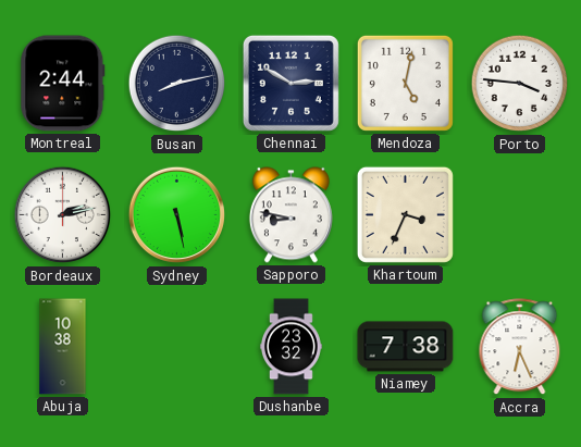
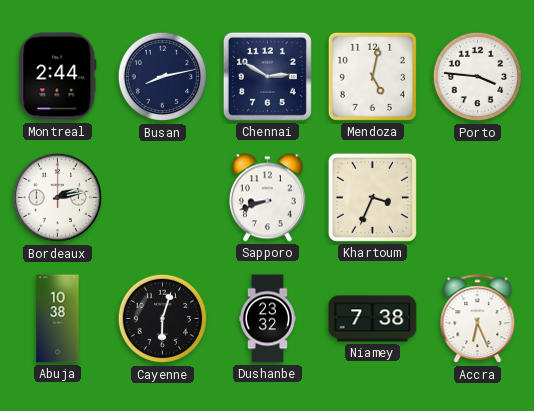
Sydney: 5:28 -> none (177, 215)
Sapporo: 8:47 -> 8:42 (267, 198)
Cayenne: none -> 6:03 (163, 319)
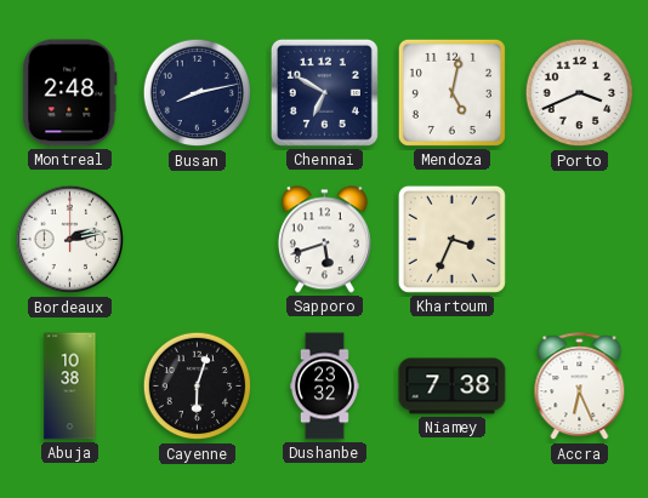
Montreal: 2:44 -> 2:48 (70, 93)
Chennai: 2:50 -> 6:50 (324, 92)
Porto: 3:46 -> 3:41 (580, 93)
Sapporo: 8:42 -> 5:42 (324, 240)
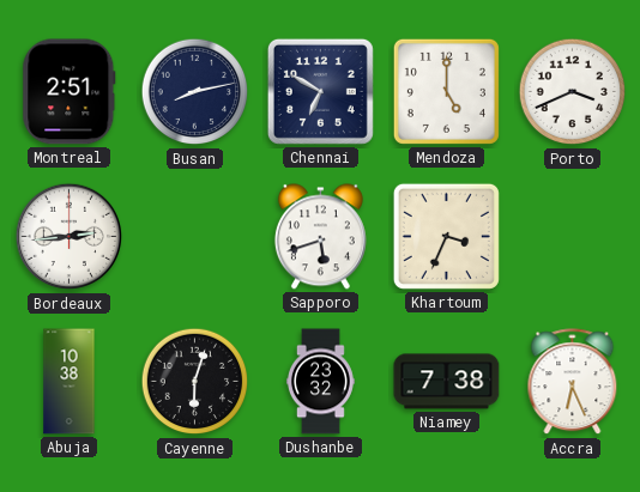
Montreal: 2:48 -> 2:51 (70, 92)
Mendoza: 5:02 -> 5:00 (446, 91)
Bordeaux: 2:13 -> 2:44 (70, 237)
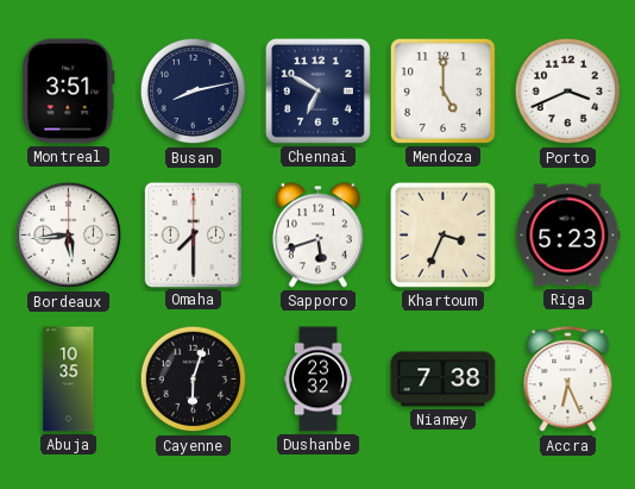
Montreal: 2:51 -> 3:51 (69, 92)
Bordeaux: 2:44 -> 5:44 (69, 236)
Omaha: none -> 7:30 (193, 234)
Riga: none -> 5:23 (567, 236)
Abuja: 10:38 -> 10:35 (69, 380)
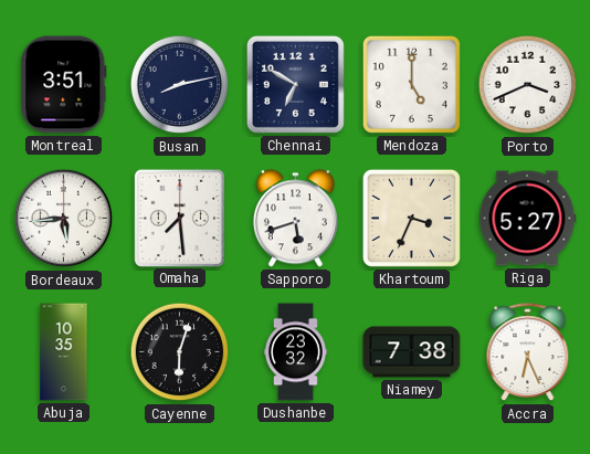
Omaha: 7:30 -> 7:29 (179, 218)
Riga: 5:23 -> 5:27 (527, 219)
